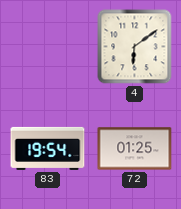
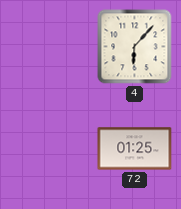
4: 6:09 -> 6:07 (135, 47)
83: 19:54 -> none (48, 148)
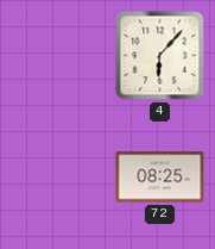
72: 01:25 -> 08:25 (160, 178)
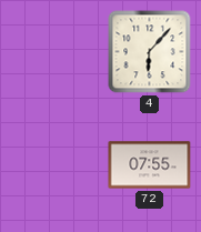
72: 08:25 -> 07:55 (150, 165)
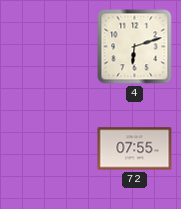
4: 6:07 -> 6:12 (135, 47)
